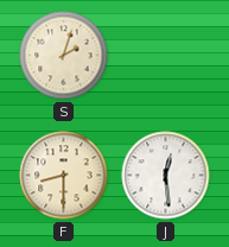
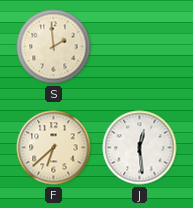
S: 2:03 -> 1:59 (54, 47)
F: 8:30 -> 6:38 (54, 148)
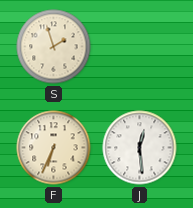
S: 1:59 -> 1:57 (54, 47)
F: 6:38 -> 6:34 (54, 148)
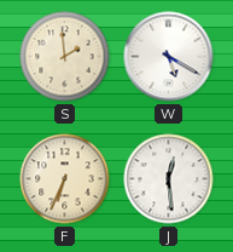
S: 1:57 -> 1:59 (65, 57)
W: none -> 5:20 (169, 57)
